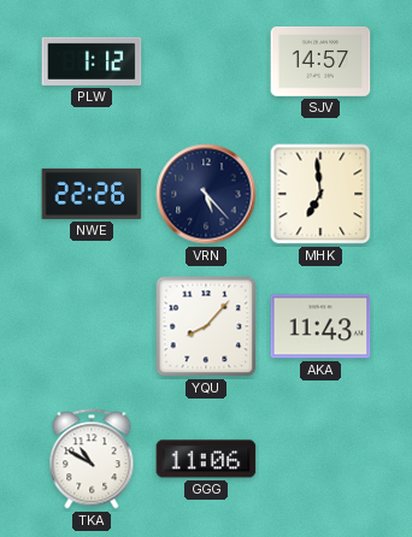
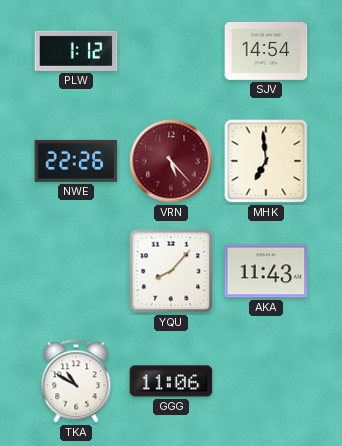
SJV: 14:57 -> 14:54 (266, 52)
VRN dial: navy -> burgundy (171, 161)
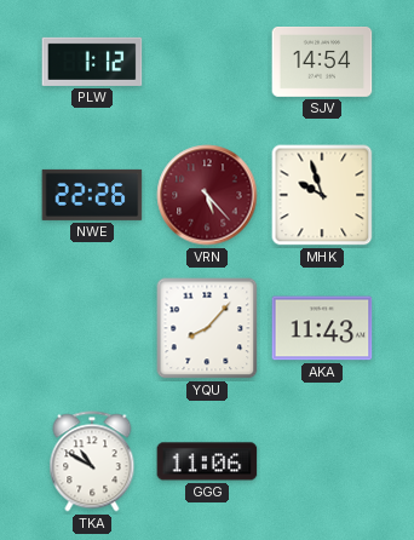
MHK: 6:59 -> 9:57 (322, 195)
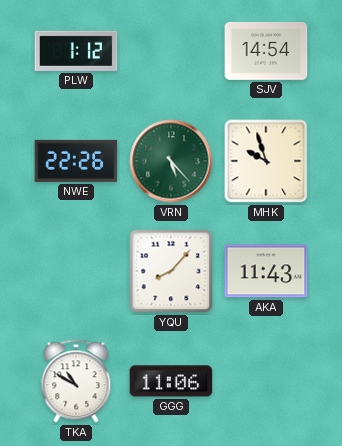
VRN dial: burgundy -> green (171, 161)
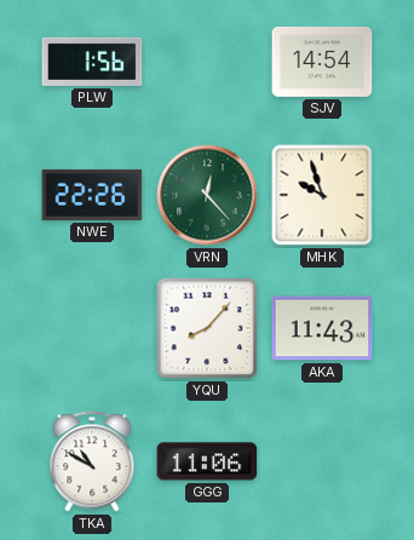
PLW: 1:12 -> 1:56 (92, 62)
VRN: 5:23 -> 12:23 (207, 195)
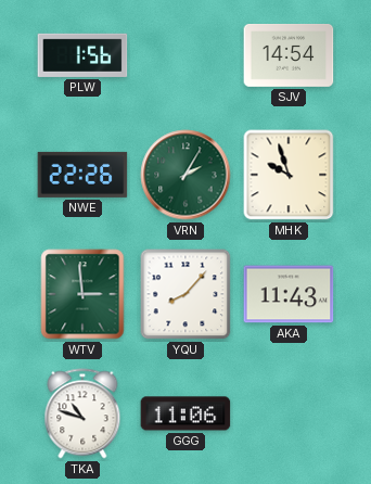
VRN: 12:23 -> 2:05 (185, 175)
WTV: none -> 2:59 (82, 294)
TKA: 10:50 -> 10:48 (82, 413)
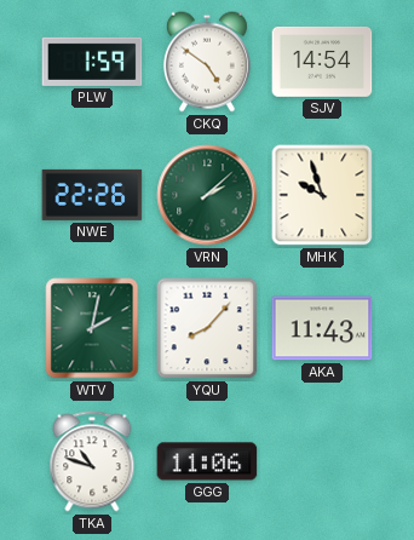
PLW: 1:56 -> 1:59 (92, 62)
CKQ: none -> 4:51 (207, 62)
VRN: 2:05 -> 2:08 (207, 195)
WTV: 2:59 -> 2:02 (92, 328)
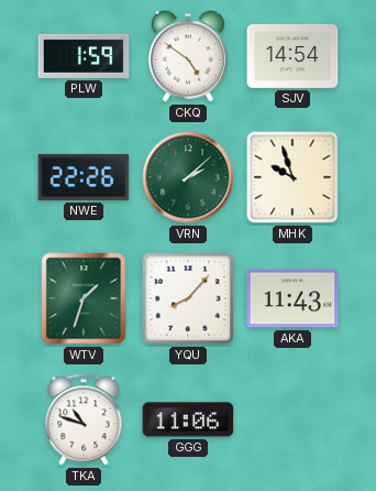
WTV: 2:02 -> 1:33 (84, 298)
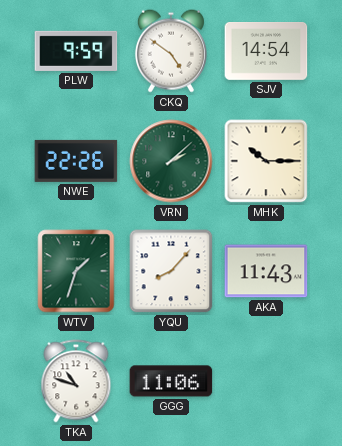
PLW: 1:59 -> 9:59 (76, 51)
MHK: 9:57 -> 10:15 (266, 161)
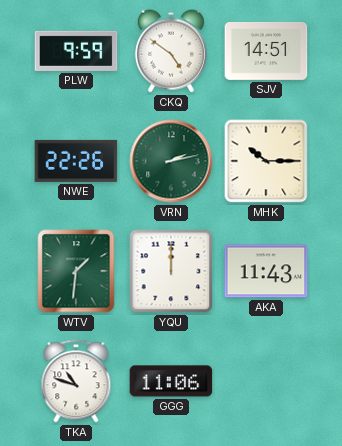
SJV: 14:54 -> 14:51 (266, 52)
VRN: 2:08 -> 2:13 (171, 161)
WTV: 1:33 -> 1:31 (76, 271)
YQU: 8:07 -> 12:00 (171, 271)
